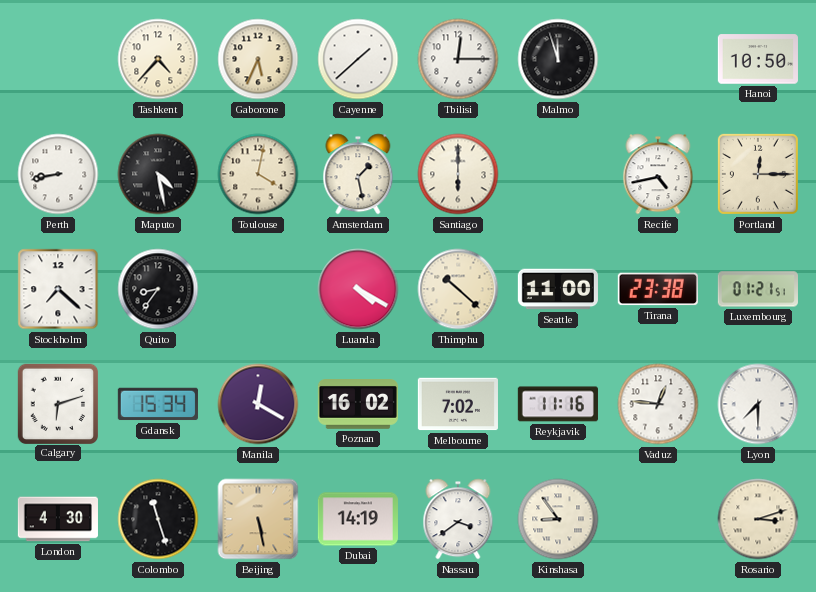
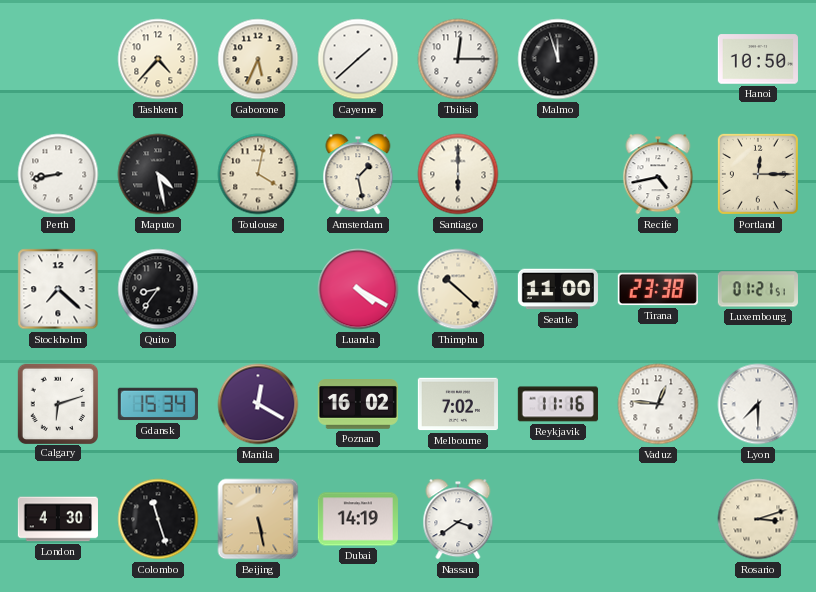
Kinshasa: 8:54 -> none (558, 519)
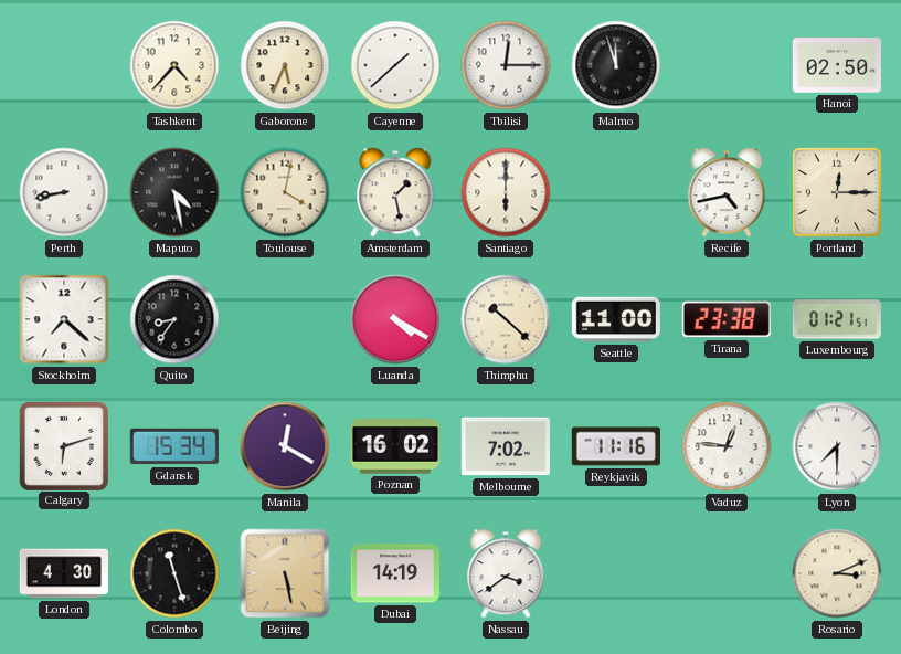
Hanoi: 10:50 -> 02:50 (837, 65)
Rosario: 3:12 -> 3:11 (837, 573)
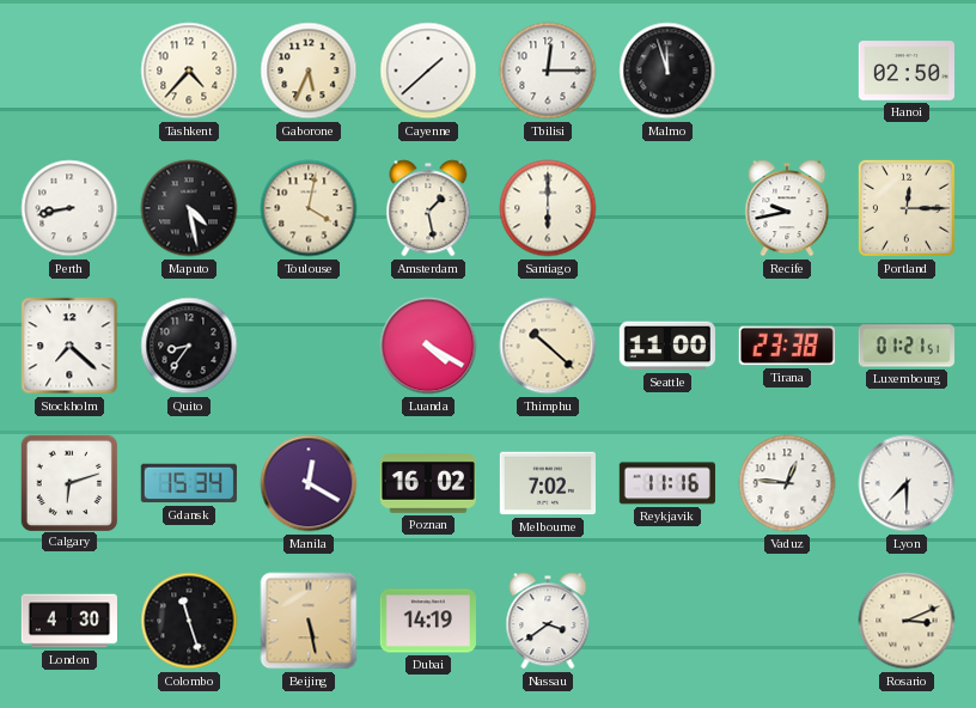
Recife: 4:43 -> 9:43 (787, 208)
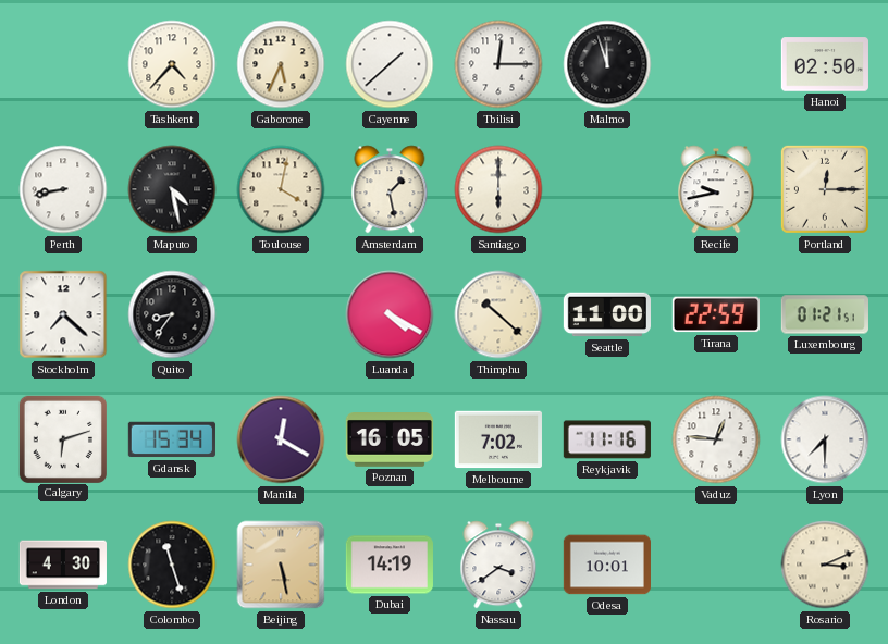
Tirana: 23:38 -> 22:59 (716, 314)
Poznan: 16:02 -> 16:05 (390, 441)
Odesa: none -> 10:01 (606, 565)
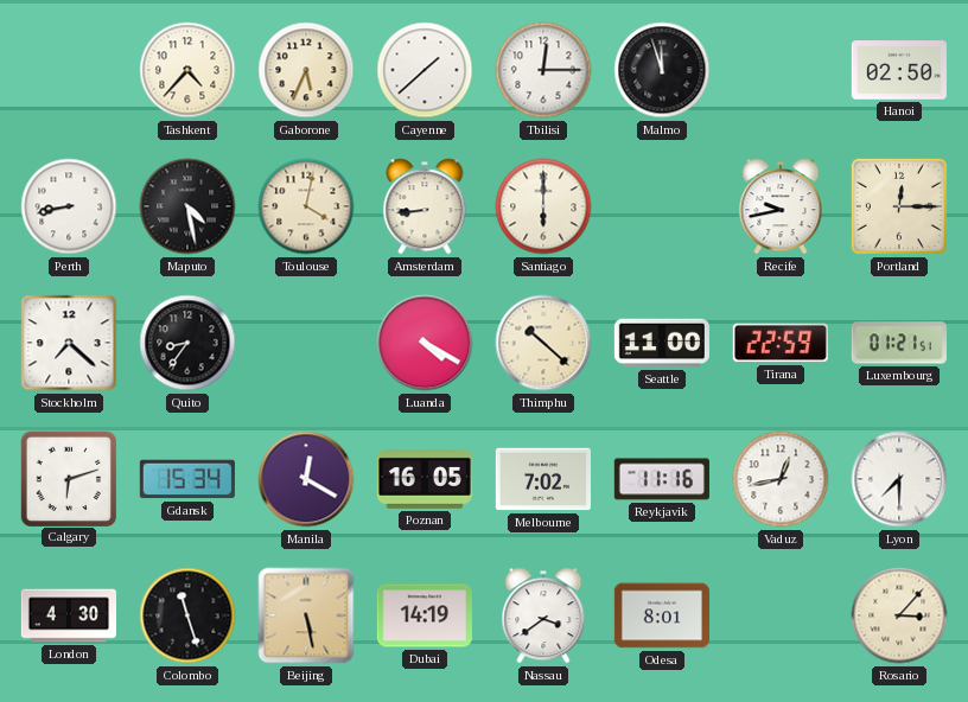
Amsterdam: 1:28 -> 8:44 (425, 206)
Vaduz: 12:46 -> 12:43 (781, 479)
Odesa: 10:01 -> 8:01 (661, 615)
Rosario: 3:11 -> 3:07 (899, 615)
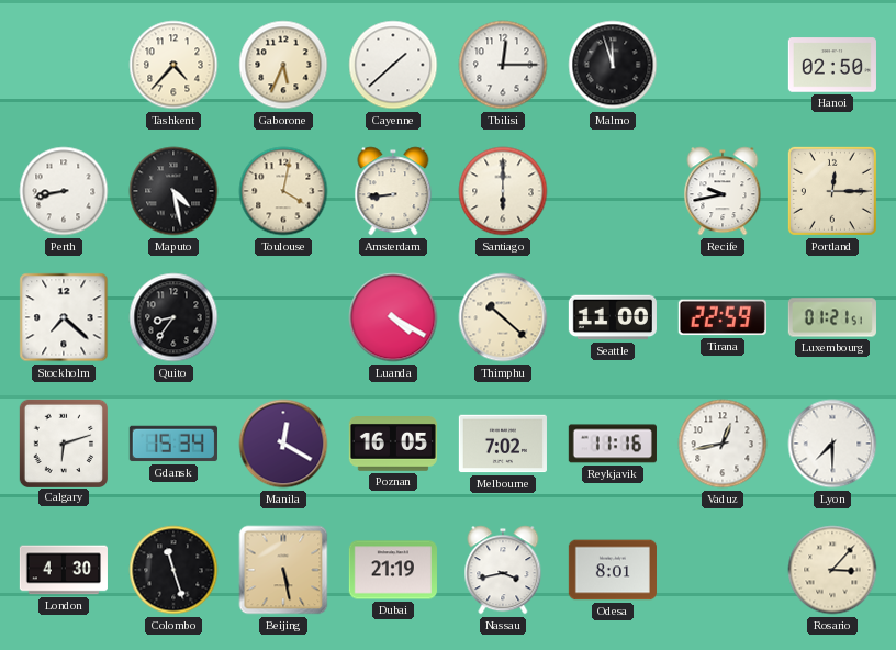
Dubai: 14:19 -> 21:19 (393, 570)
Nassau: 3:39 -> 3:43 (503, 570)
